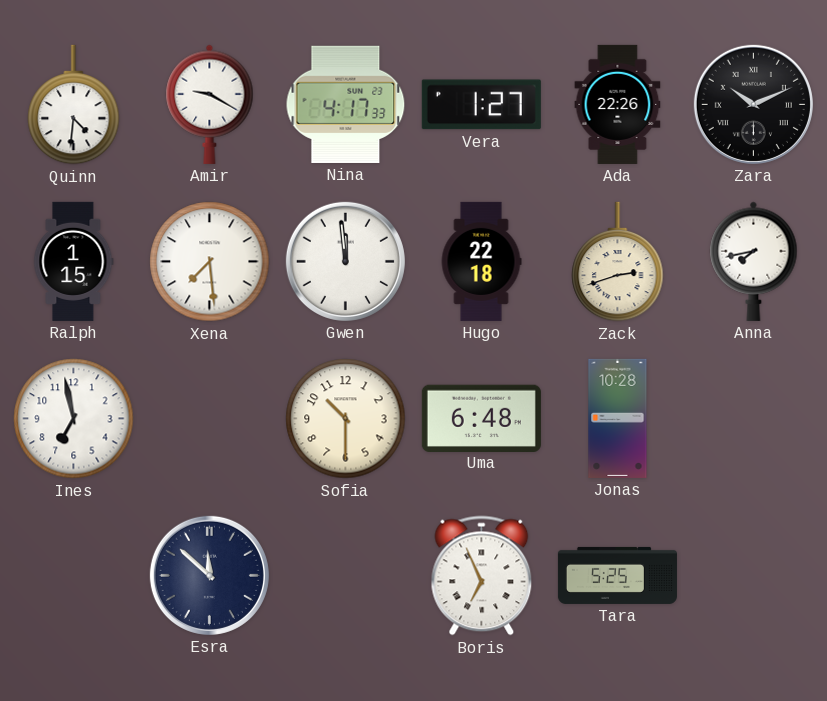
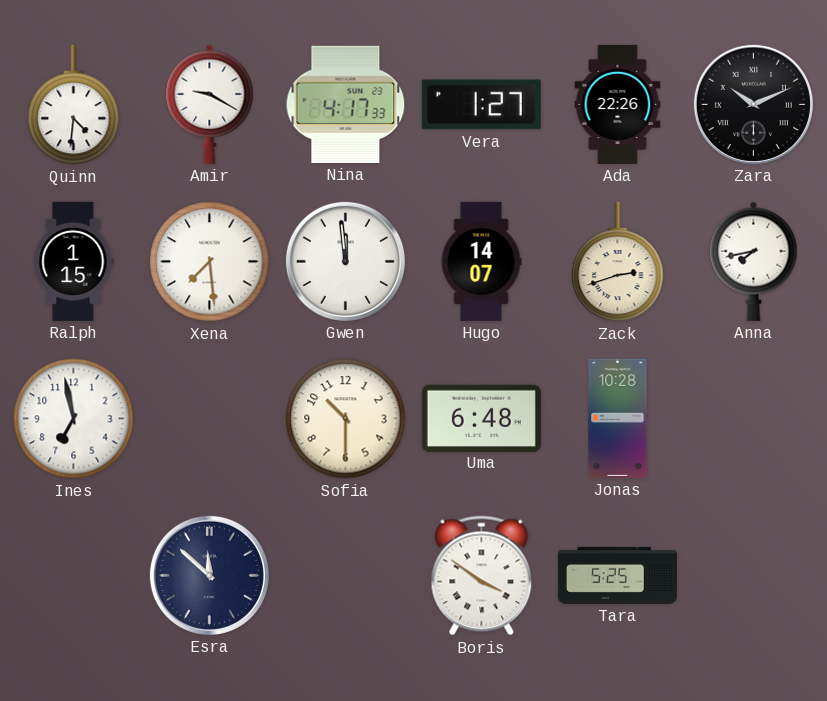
Hugo: 22:18 -> 14:07 (481, 261)
Boris: 6:56 -> 3:51 (482, 576)
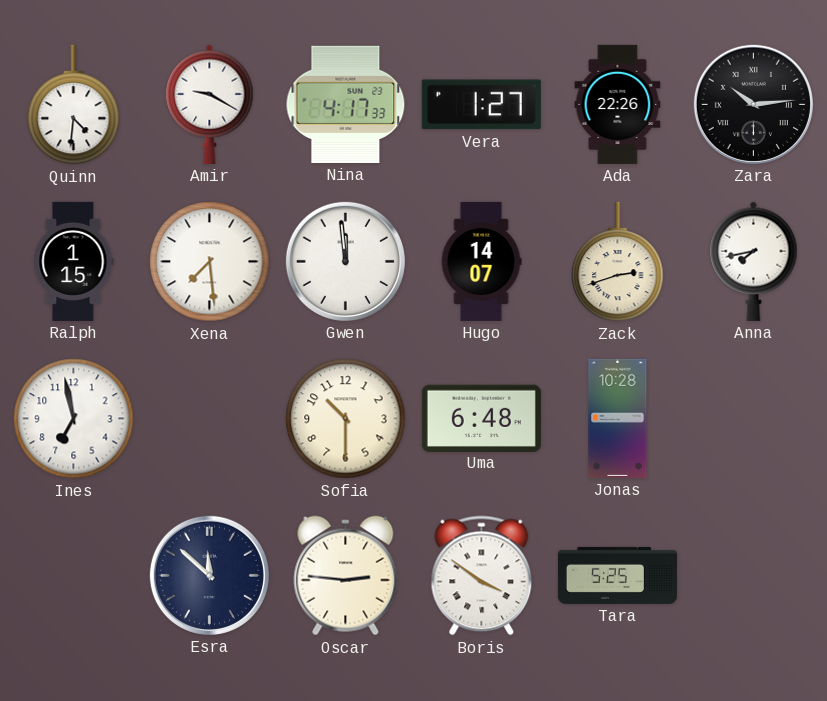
Zara: 10:11 -> 10:14 (753, 104)
Oscar: none -> 2:46 (346, 576)
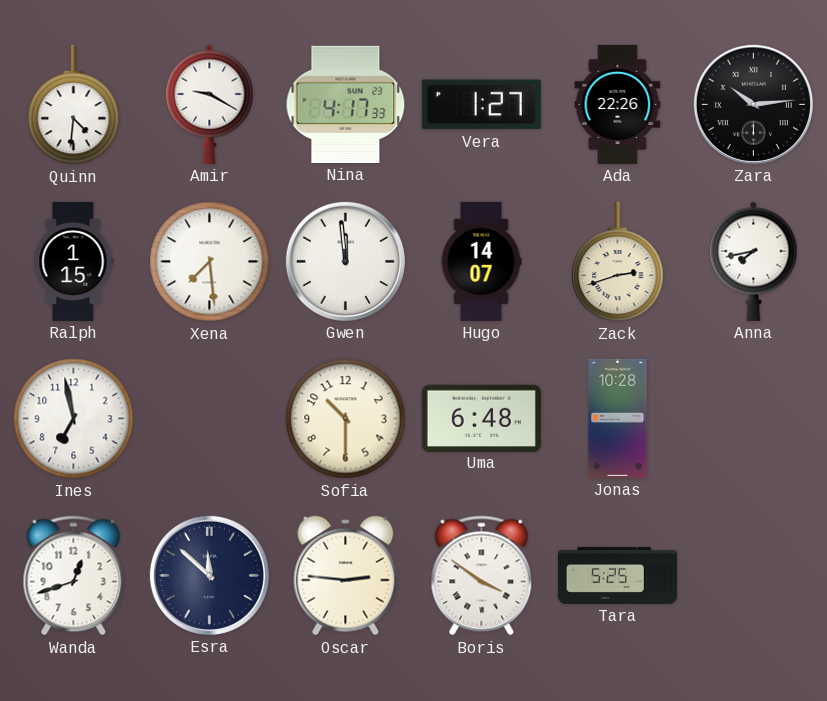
Wanda: none -> 12:42 (74, 576)
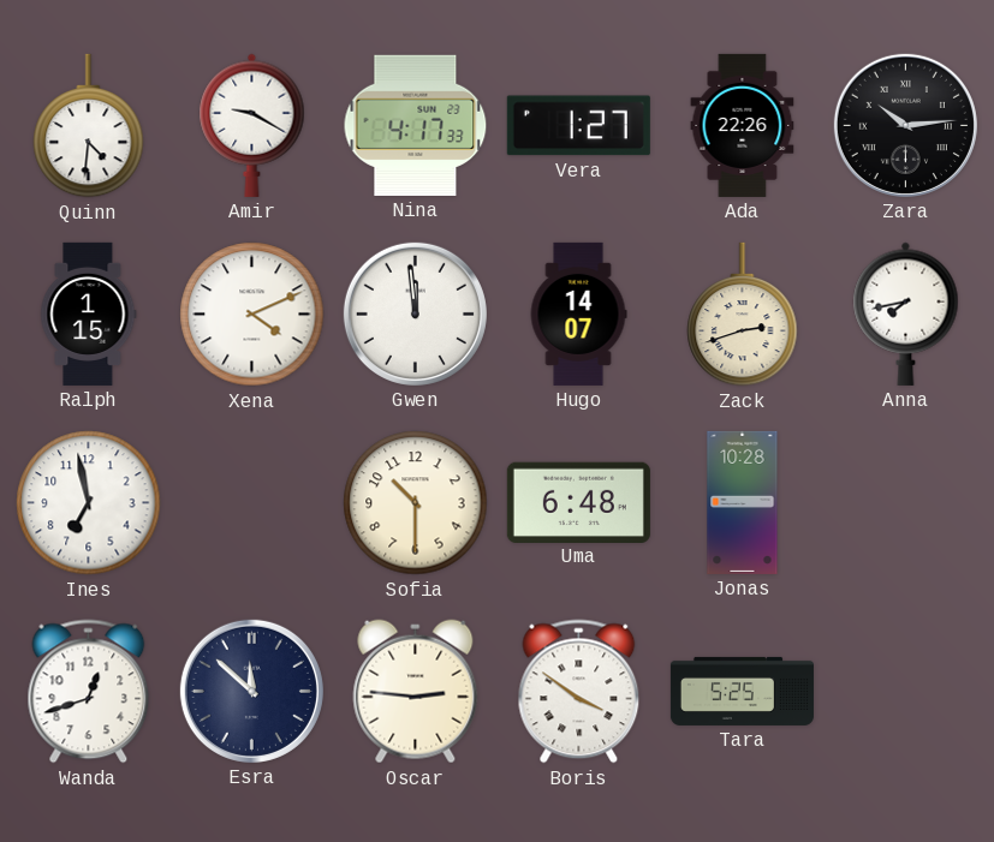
Xena: 7:29 -> 4:11 (252, 315)
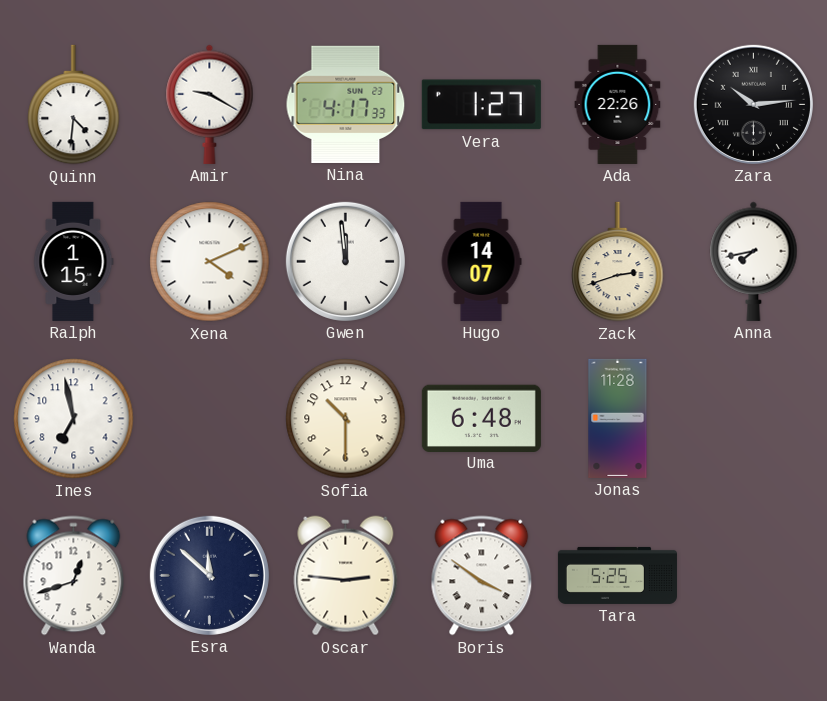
Jonas: 10:28 -> 11:28 (618, 418)
